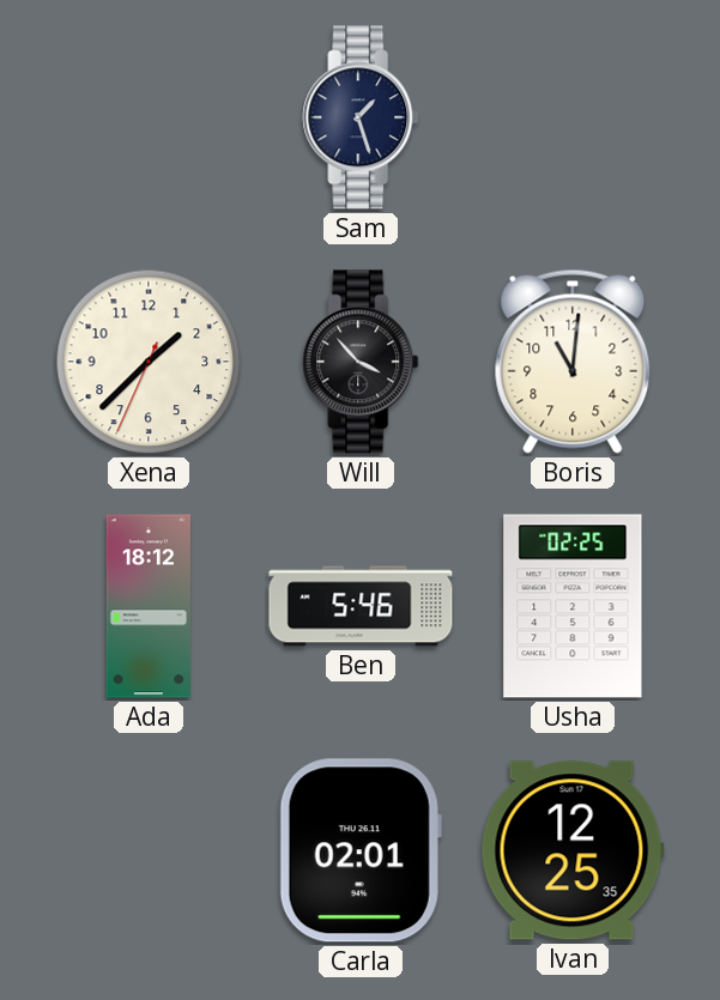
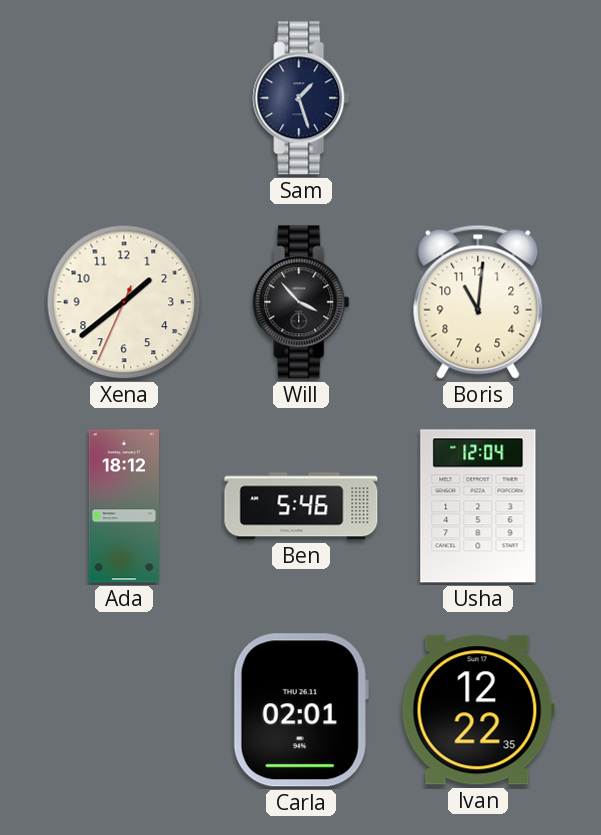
Xena: 1:37 -> 1:38 (124, 302)
Usha: 02:25 -> 12:04 (478, 506)
Ivan: 12:25 -> 12:22 (478, 710)
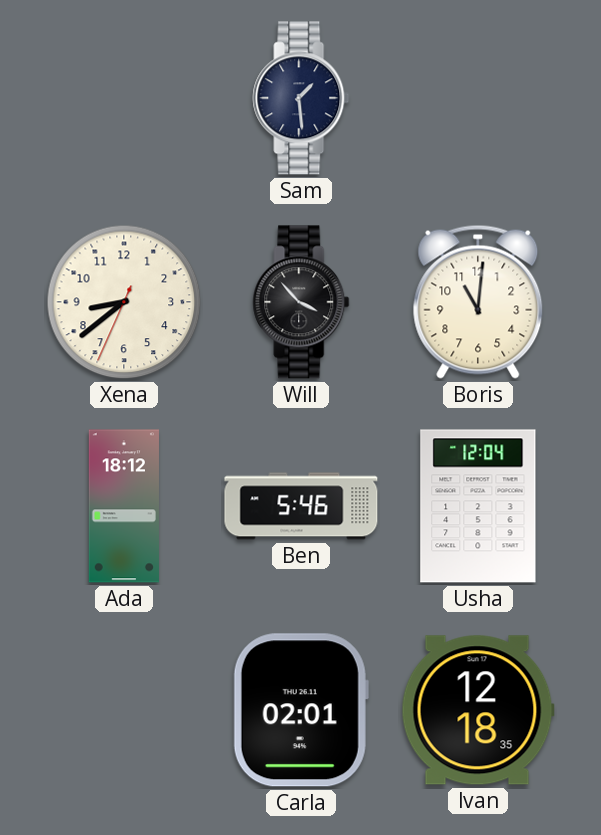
Sam: 1:27 -> 1:29 (301, 98)
Xena: 1:38 -> 8:38 (124, 302)
Ivan: 12:22 -> 12:18 (478, 710)
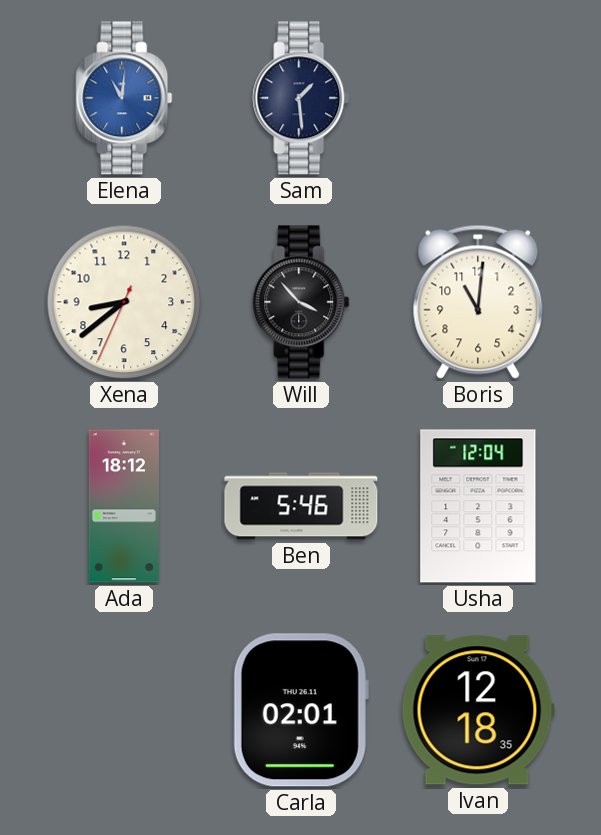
Elena: none -> 11:01 (124, 98)
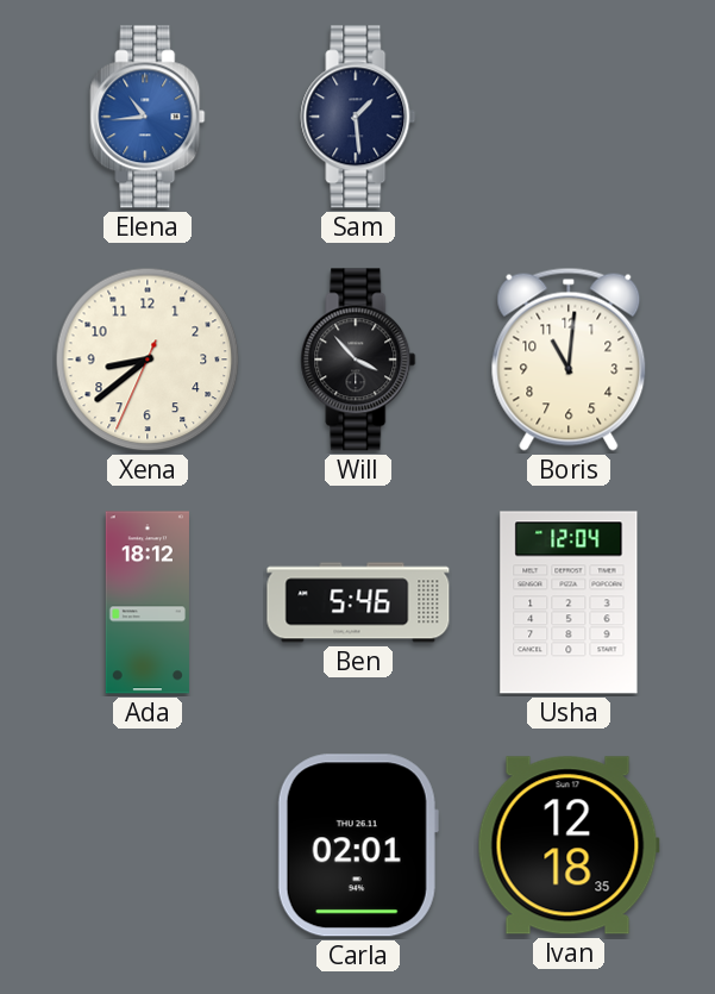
Elena: 11:01 -> 10:44 (148, 117)
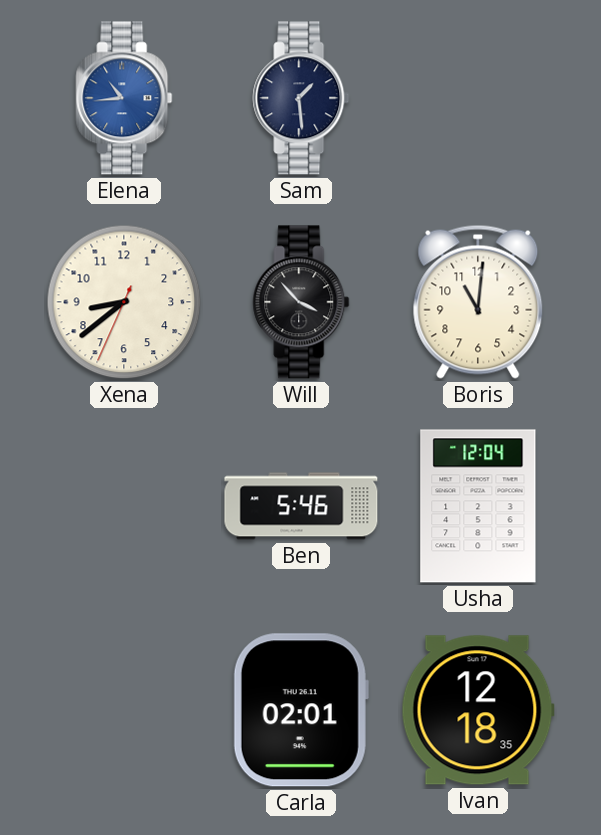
Ada: 18:12 -> none (148, 602)
